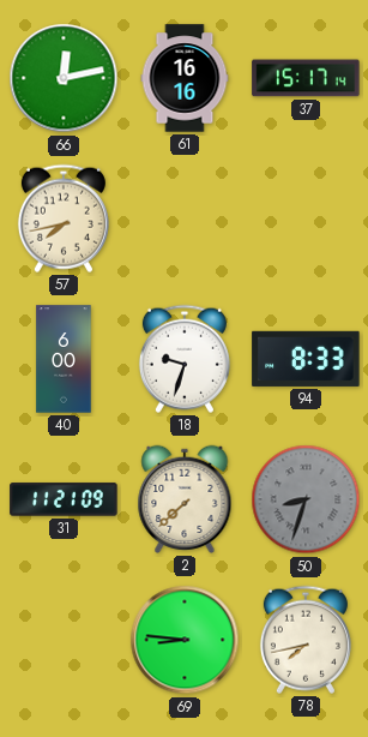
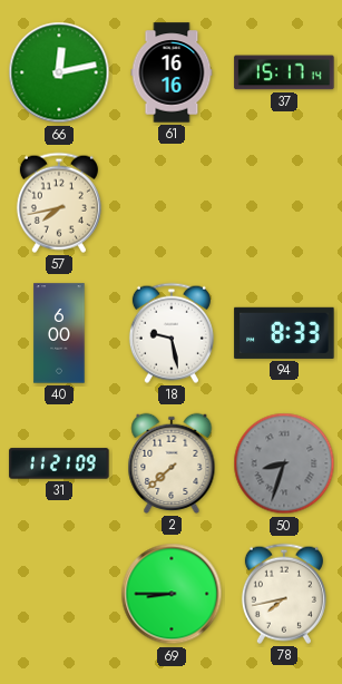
18: 9:33 -> 9:28 (172, 333)
69: 8:46 -> 8:45 (172, 594)
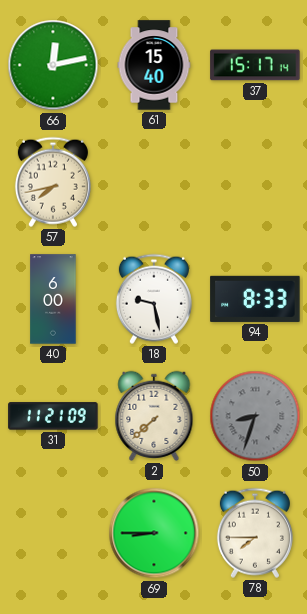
61: 16:16 -> 15:40 (154, 65)
78: 7:43 -> 7:45 (255, 533)
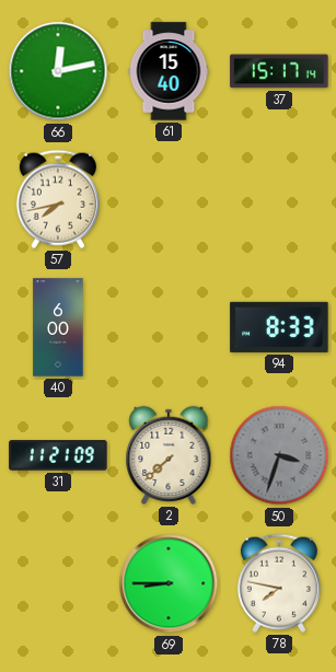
18: 9:28 -> none (154, 299)
50: 8:33 -> 3:33 (279, 455)
78: 7:45 -> 7:47 (279, 583)
